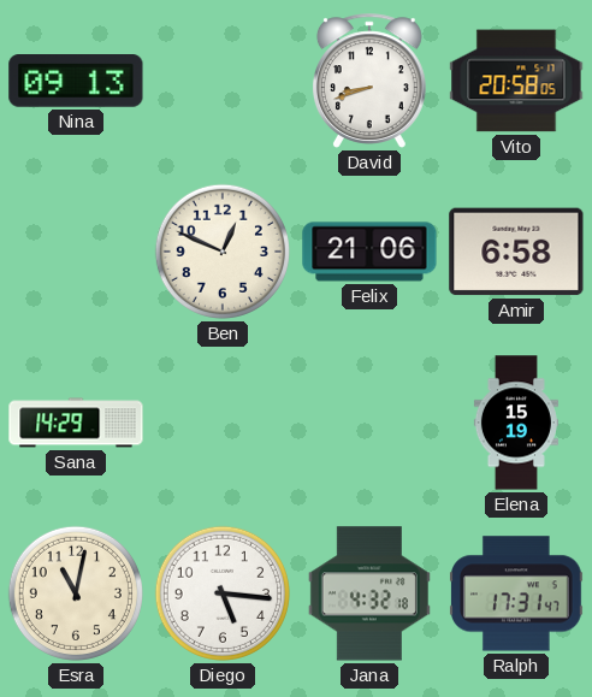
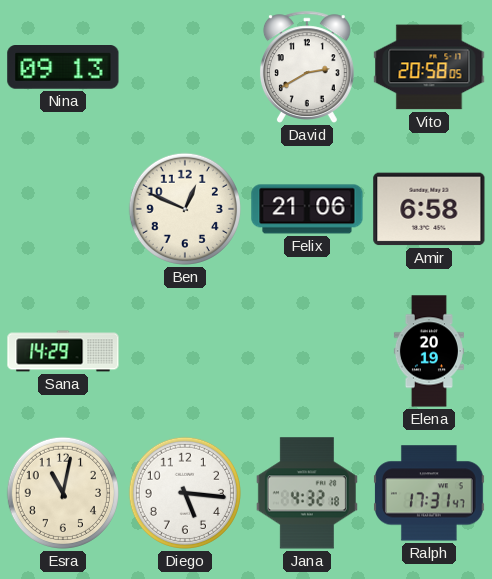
David: 8:42 -> 2:40 (307, 67)
Elena: 15:19 -> 20:19 (429, 351)
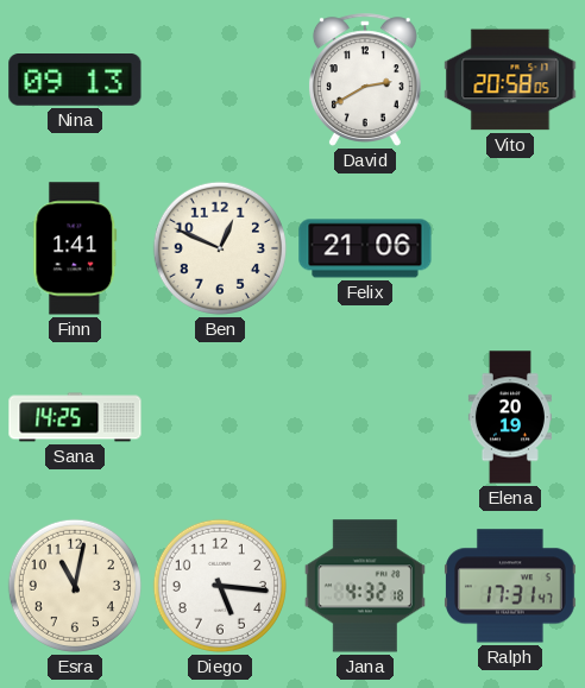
Finn: none -> 1:41 (75, 248)
Amir: 6:58 -> none (429, 209)
Sana: 14:29 -> 14:25 (75, 417)
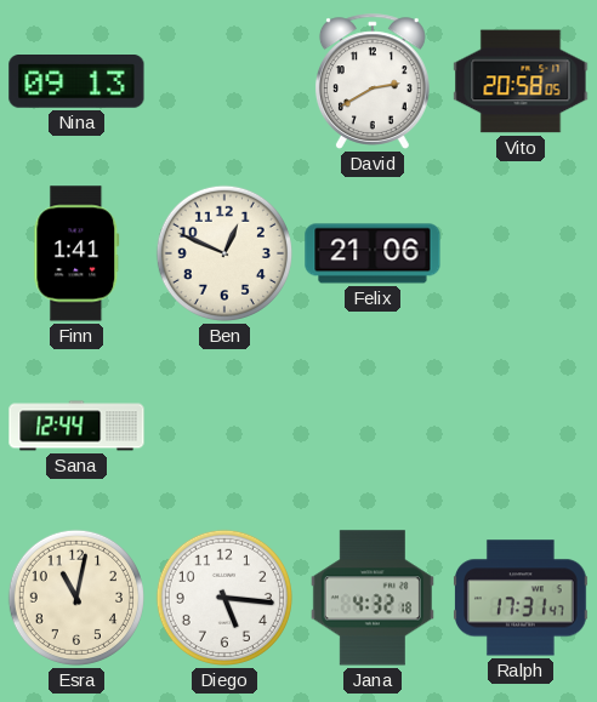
Sana: 14:25 -> 12:44 (76, 426)
Elena: 20:19 -> none (510, 417)
